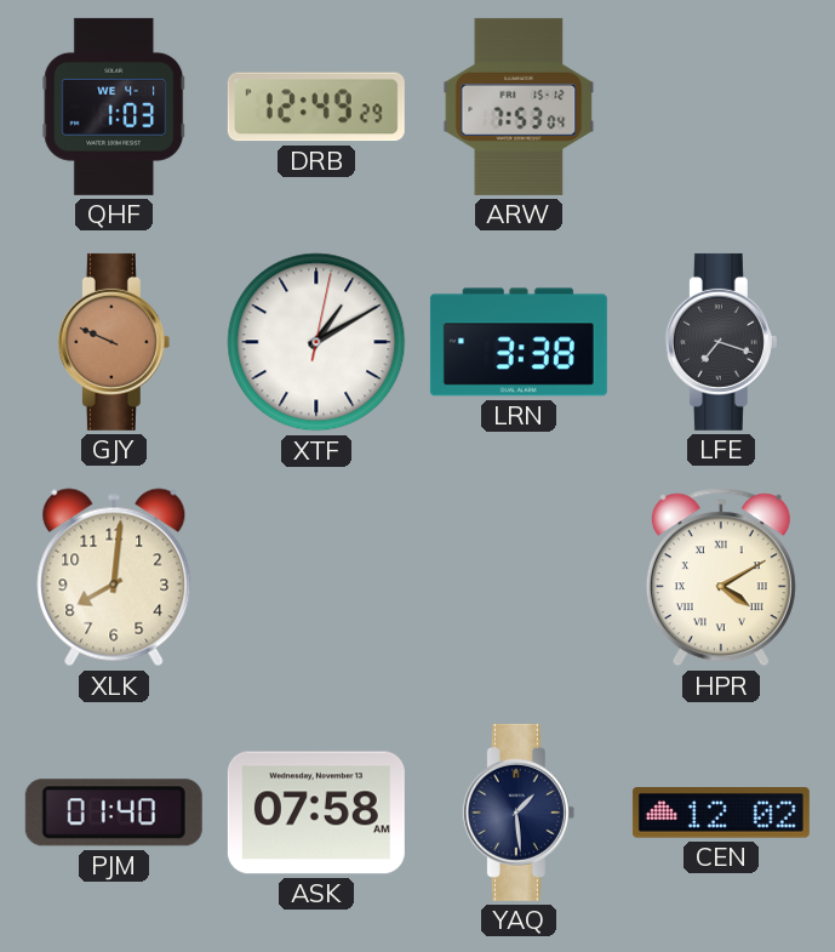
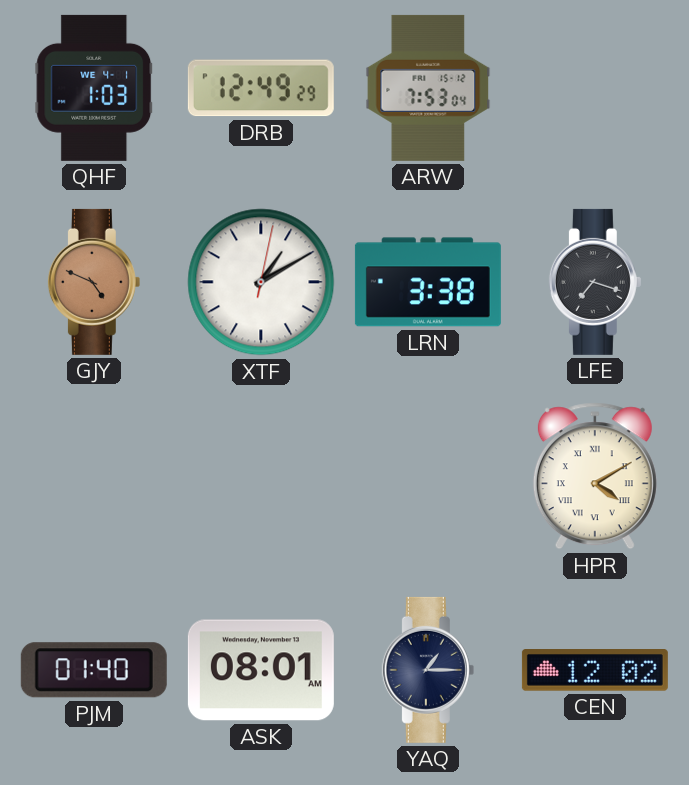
GJY: 9:49 -> 4:49 (94, 282)
XLK: 8:01 -> none (114, 577)
ASK: 07:58 -> 08:01 (261, 670)
YAQ: 1:29 -> 1:15 (428, 670)
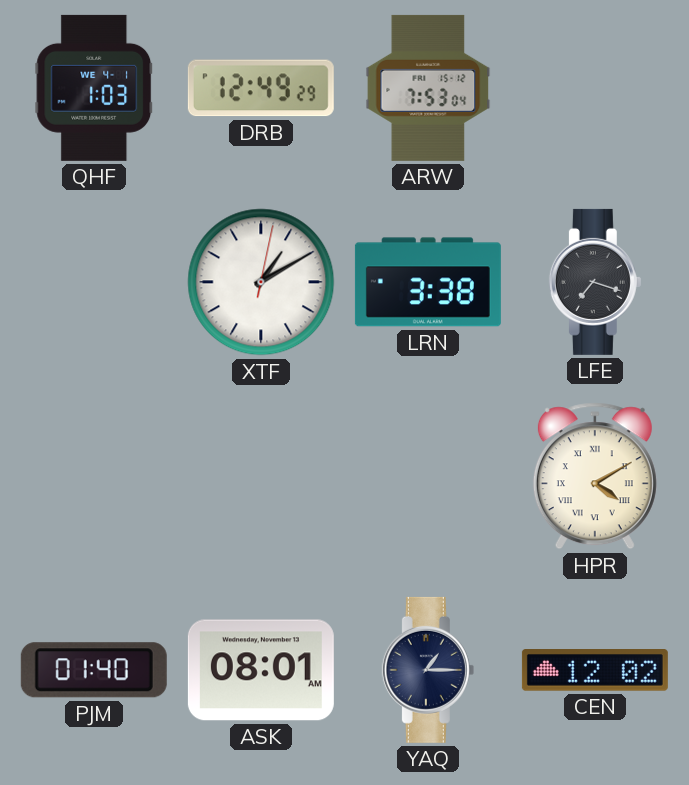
GJY: 4:49 -> none (94, 282)
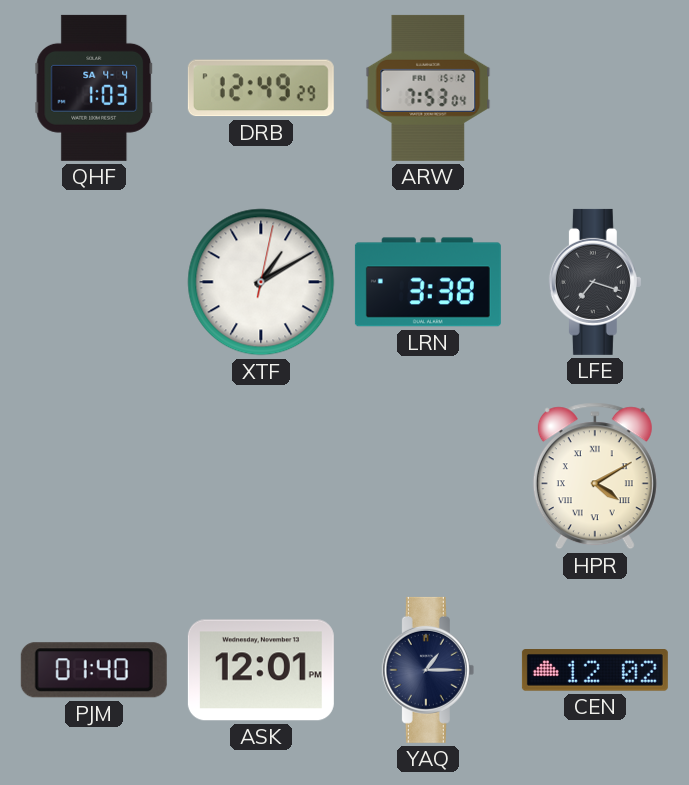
QHF date: WE 4-1 -> SA 4-4 (94, 88)
ASK: 08:01 -> 12:01 (261, 670)
